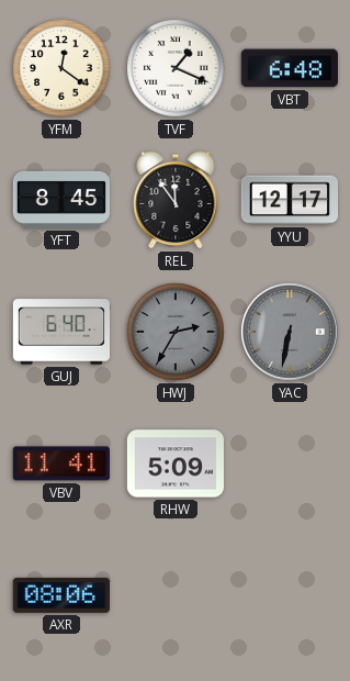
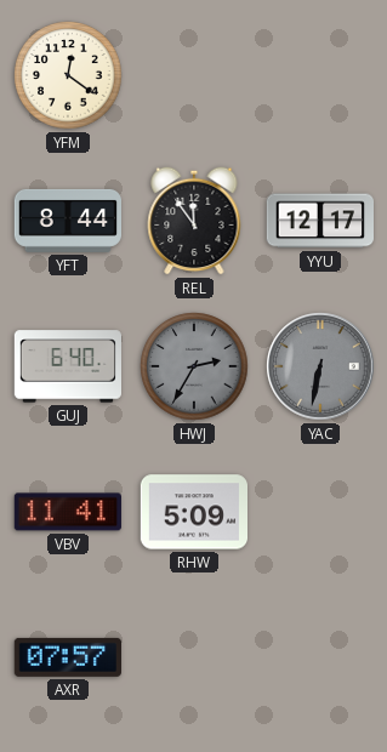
TVF: 1:19 -> none (176, 68)
VBT: 6:48 -> none (290, 68)
YFT: 8:45 -> 8:44 (67, 221)
AXR: 08:06 -> 07:57 (67, 657)
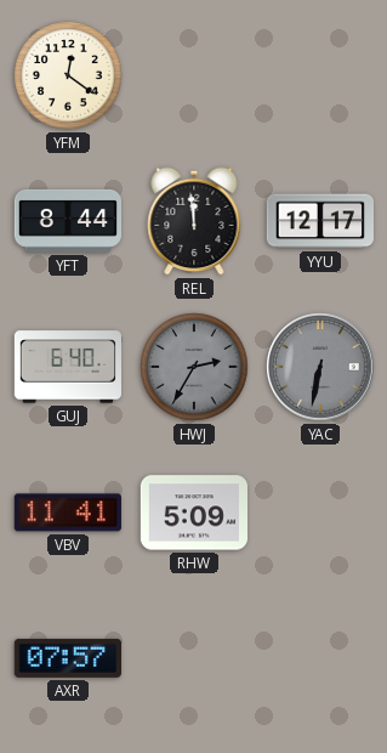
REL: 11:54 -> 11:59 (194, 221)
